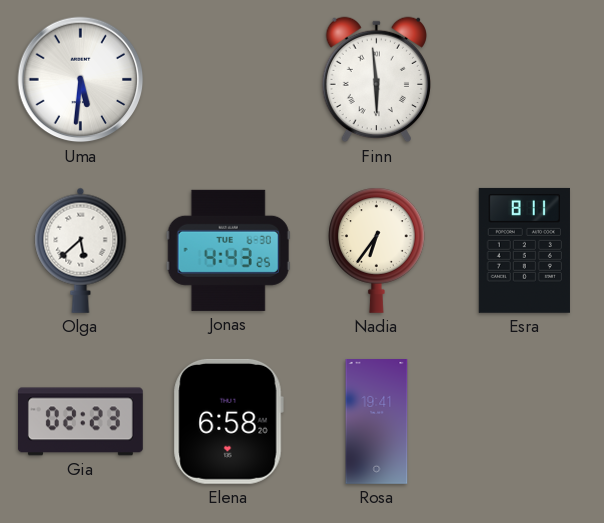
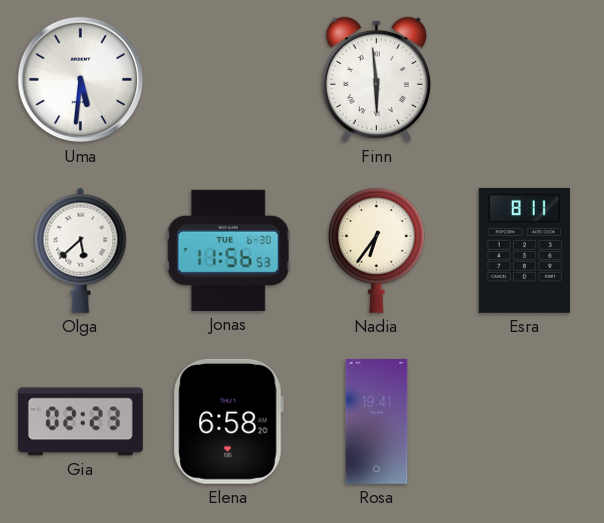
Jonas: 4:43 -> 11:56 (228, 250)
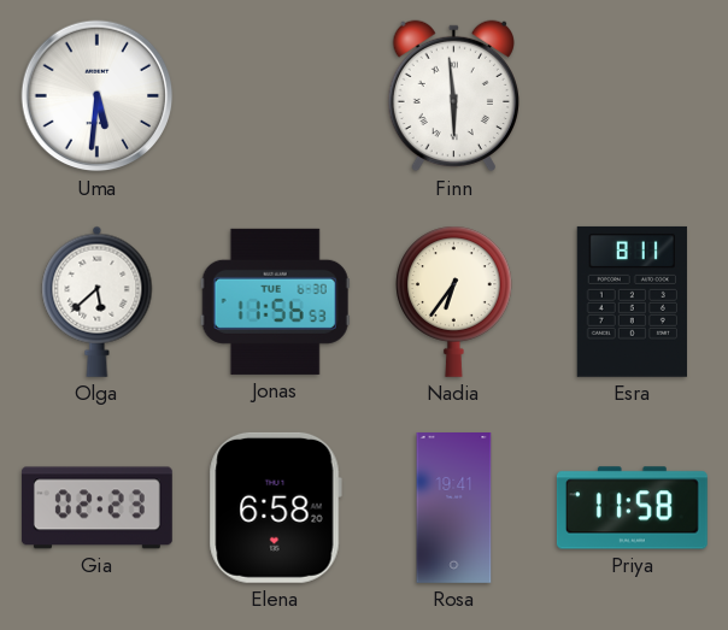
Priya: none -> 11:58 (632, 508)
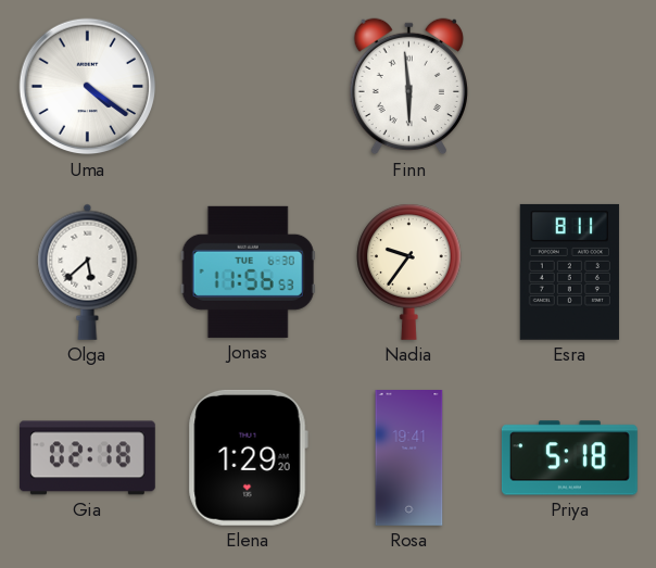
Uma: 5:31 -> 4:21 (88, 87)
Nadia: 6:36 -> 9:36 (409, 272)
Gia: 02:23 -> 02:18 (87, 458)
Elena: 6:58 -> 1:29 (248, 457)
Priya: 11:58 -> 5:18 (569, 458)
